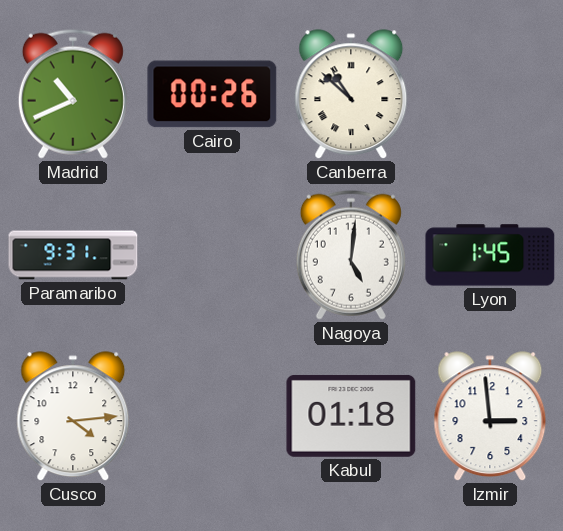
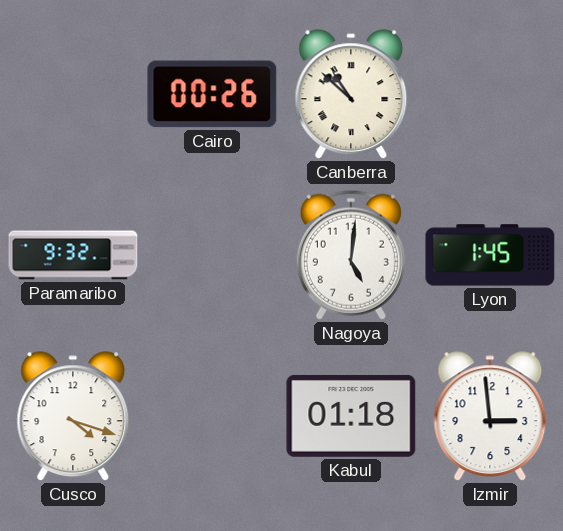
Madrid: 10:41 -> none (73, 94)
Paramaribo: 9:31 -> 9:32 (73, 255)
Cusco: 4:14 -> 4:18 (73, 417)
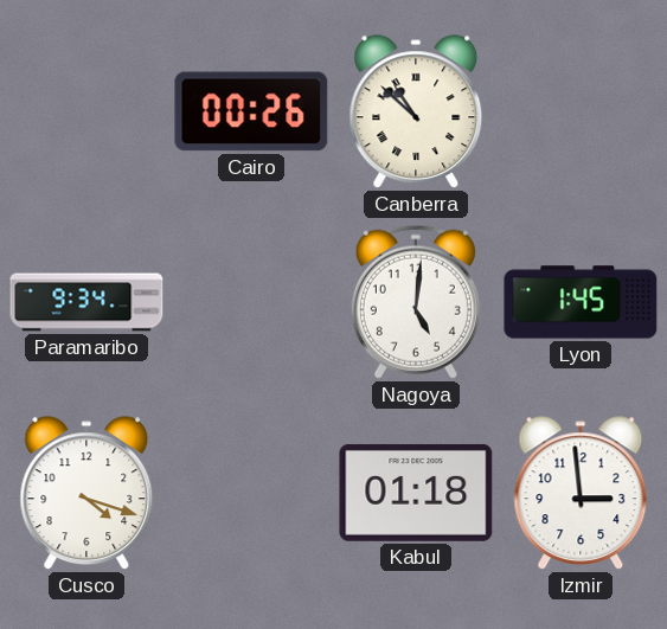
Paramaribo: 9:32 -> 9:34 (86, 302)
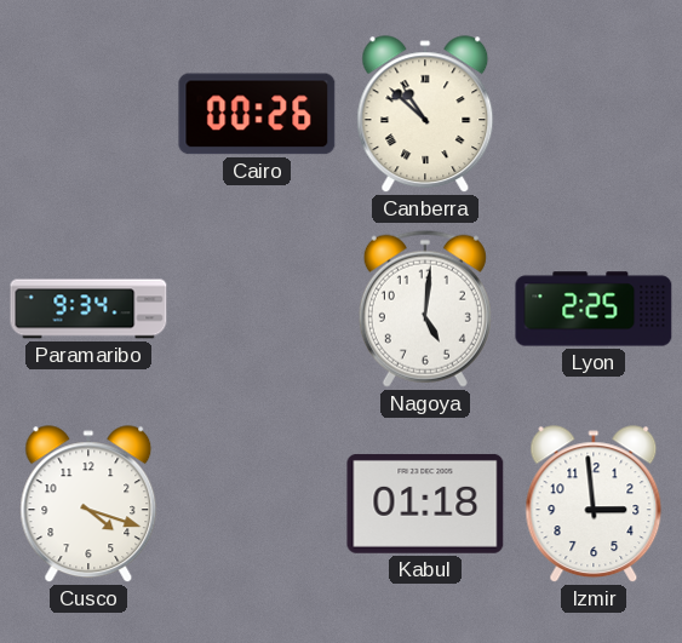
Lyon: 1:45 -> 2:25 (594, 309)
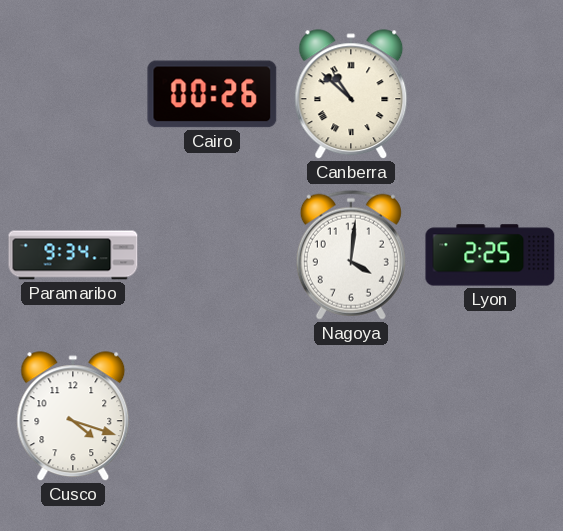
Nagoya: 5:01 -> 4:01 (351, 255)
Kabul: 01:18 -> none (425, 504)
Izmir: 2:59 -> none (594, 505)
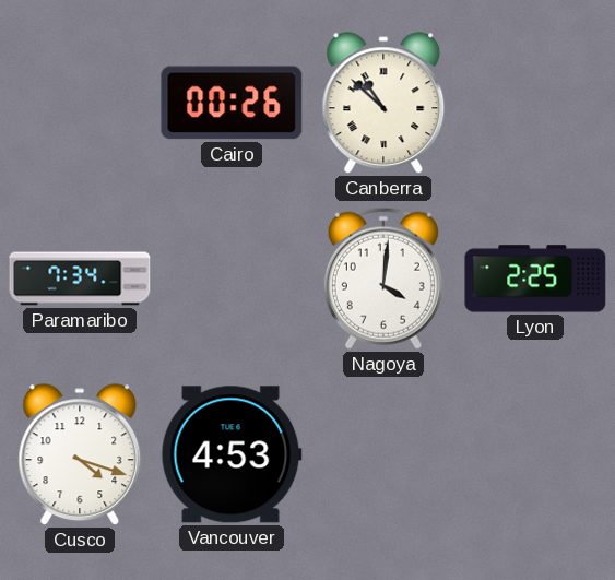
Paramaribo: 9:34 -> 7:34 (80, 279)
Vancouver: none -> 4:53 (232, 454)
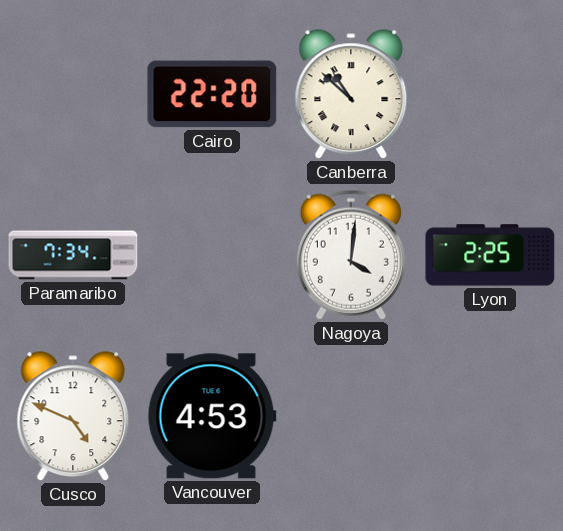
Cairo: 00:26 -> 22:20 (212, 94)
Cusco: 4:18 -> 4:49 (73, 417)
